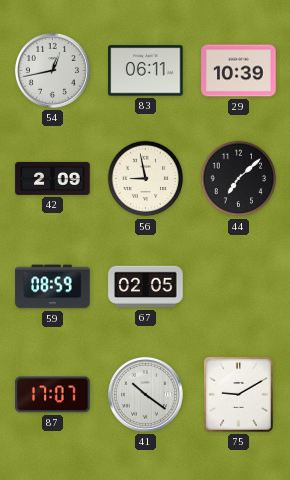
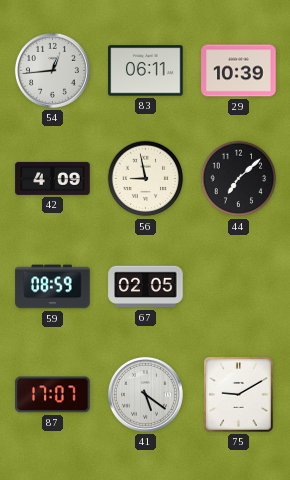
54: 12:43 -> 12:44 (52, 70)
42: 2:09 -> 4:09 (53, 178)
41: 10:21 -> 5:21 (145, 394)
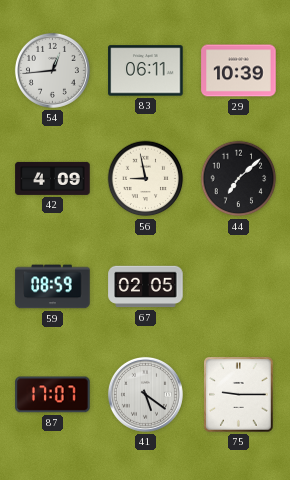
75: 9:10 -> 9:15 (239, 395)
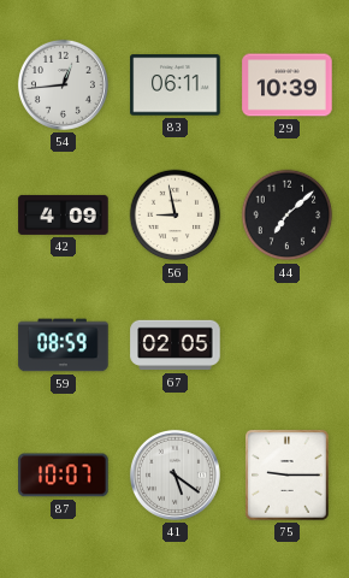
87: 17:07 -> 10:07 (64, 476)
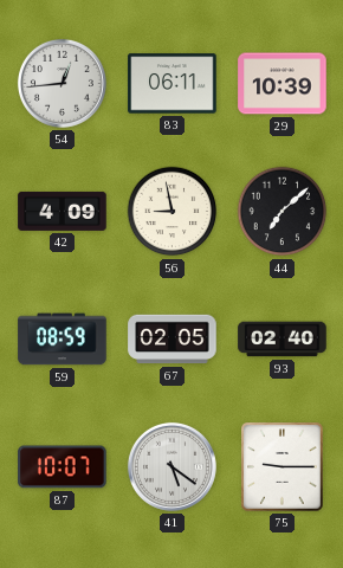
93: none -> 02:40 (283, 340)
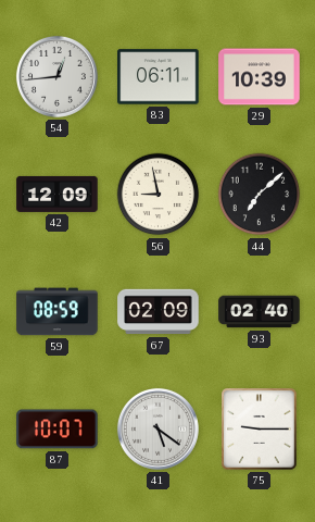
42: 4:09 -> 12:09 (58, 194)
67: 02:05 -> 02:09 (159, 312)
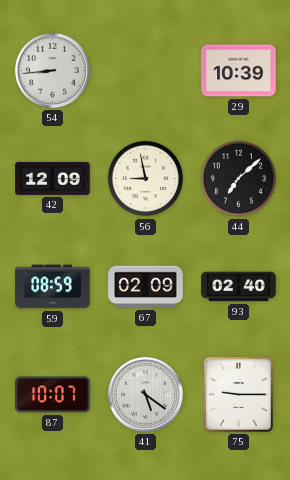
54: 12:44 -> 8:44 (52, 70)
83: 06:11 -> none (159, 77)
